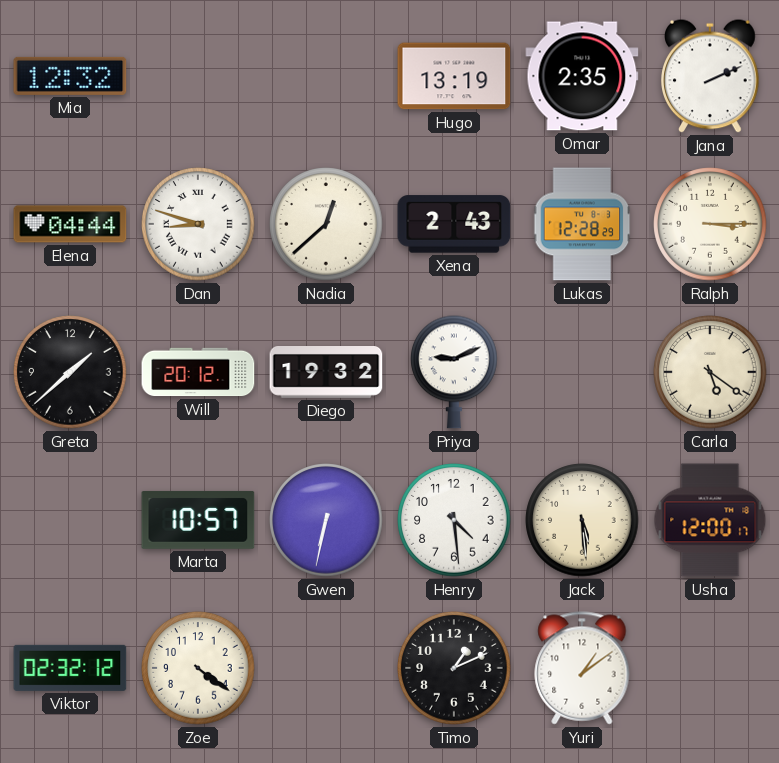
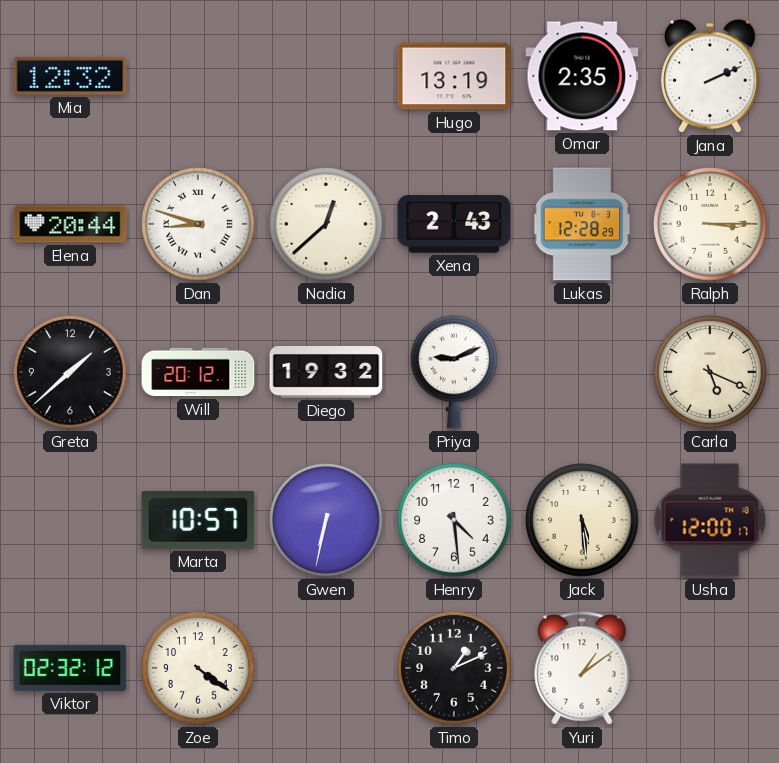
Elena: 04:44 -> 20:44 (70, 224)
Carla: 5:21 -> 5:19 (710, 372)
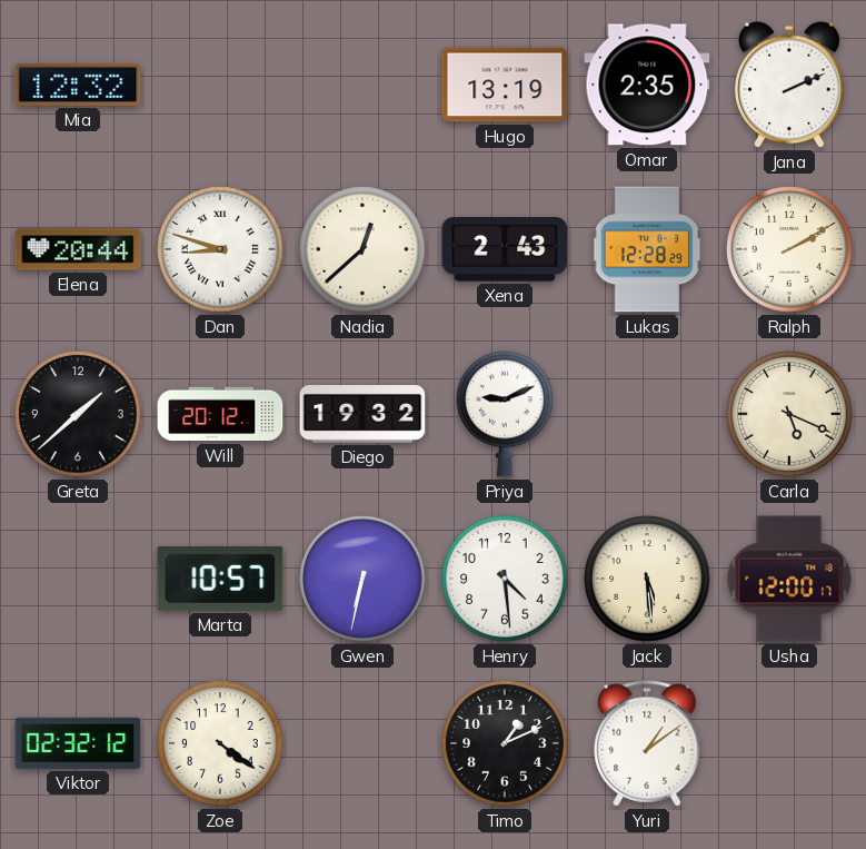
Ralph: 3:15 -> 2:10 (789, 249)
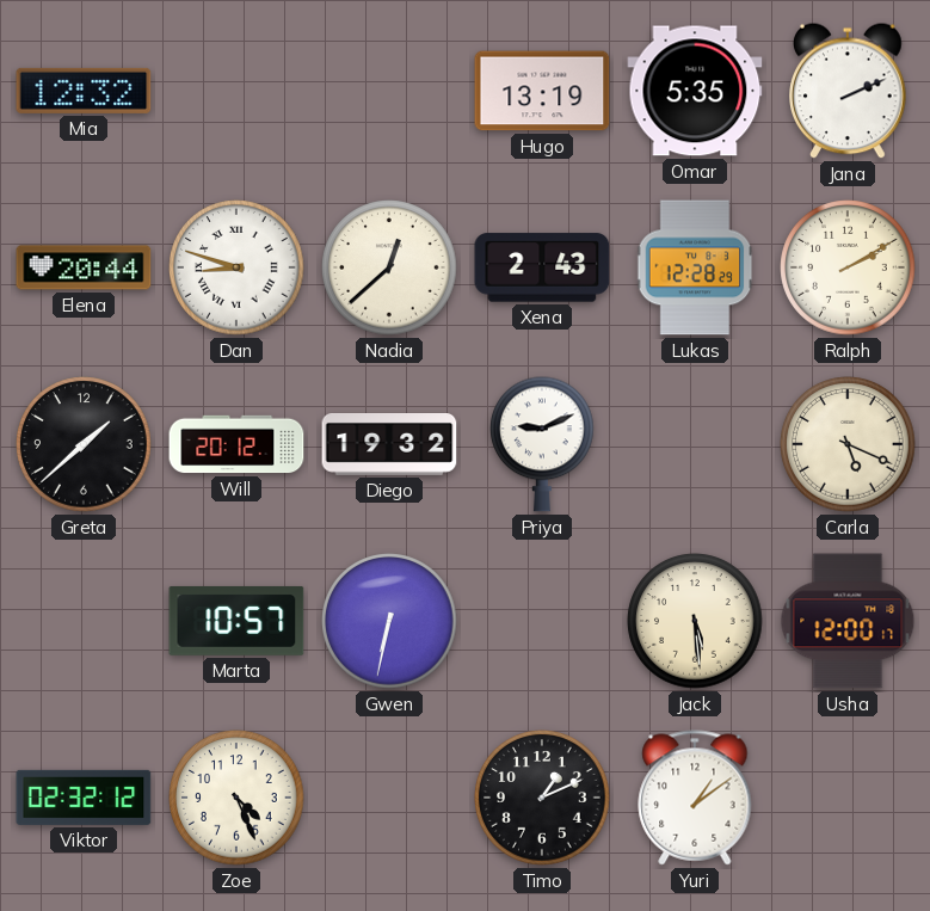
Omar: 2:35 -> 5:35 (695, 91)
Henry: 4:29 -> none (505, 579)
Zoe: 4:21 -> 4:26 (236, 798)
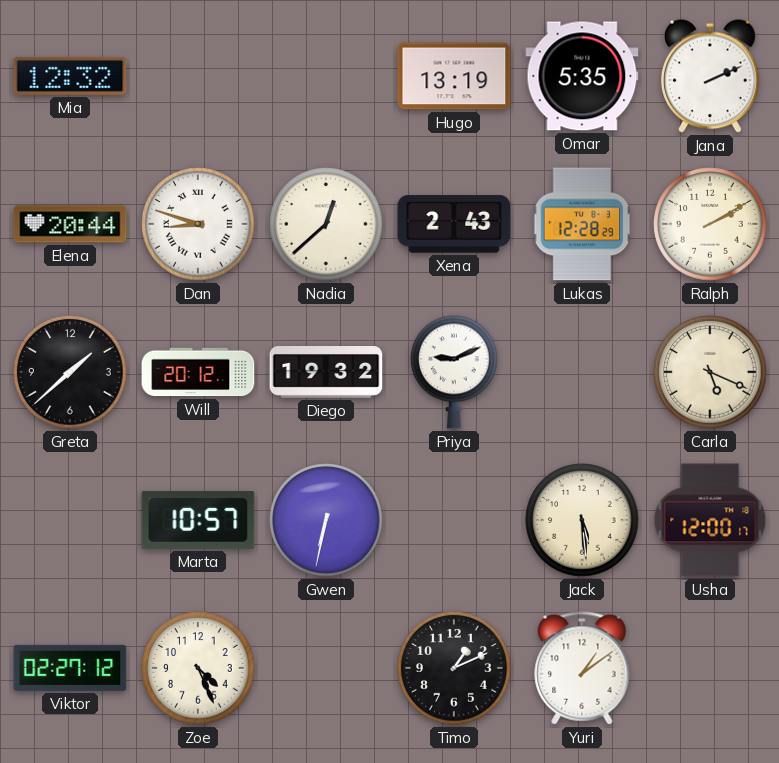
Viktor: 02:32 -> 02:27 (70, 668)
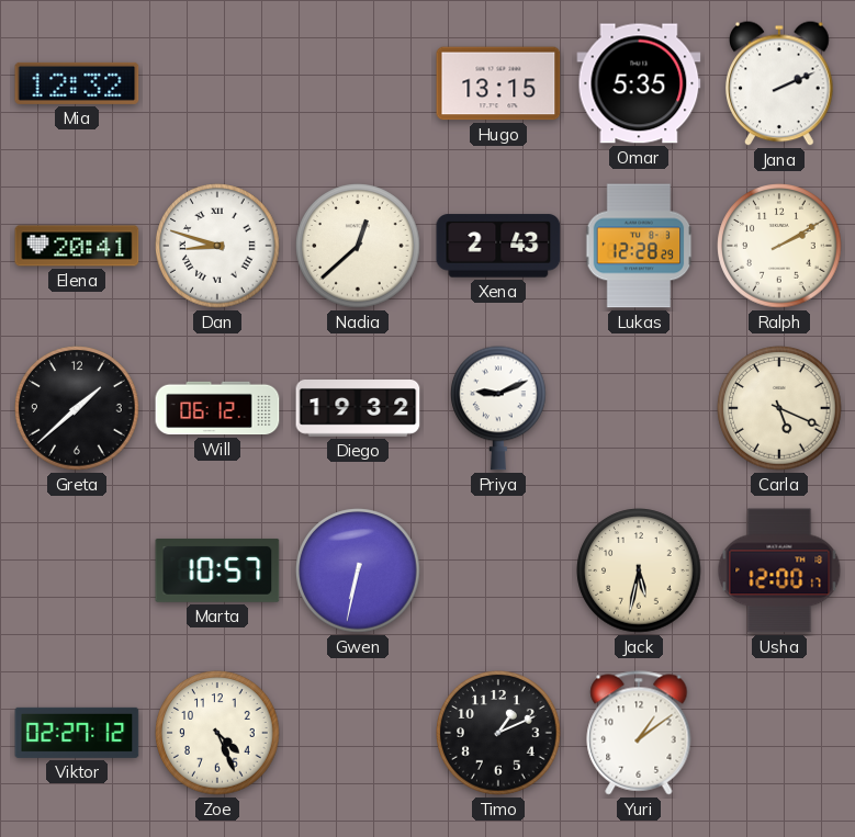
Hugo: 13:19 -> 13:15 (498, 83)
Elena: 20:44 -> 20:41 (77, 246)
Will: 20:12 -> 06:12 (217, 408)
Jack: 5:29 -> 5:32 (639, 570)
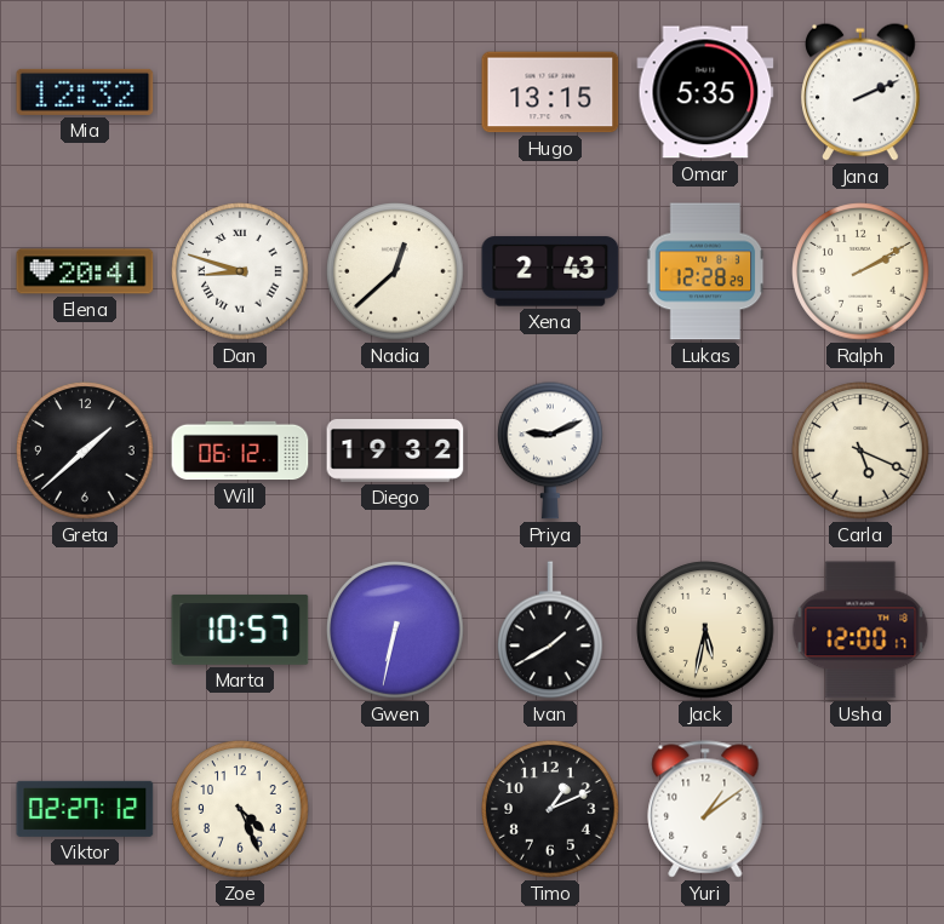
Ivan: none -> 1:40 (551, 630)
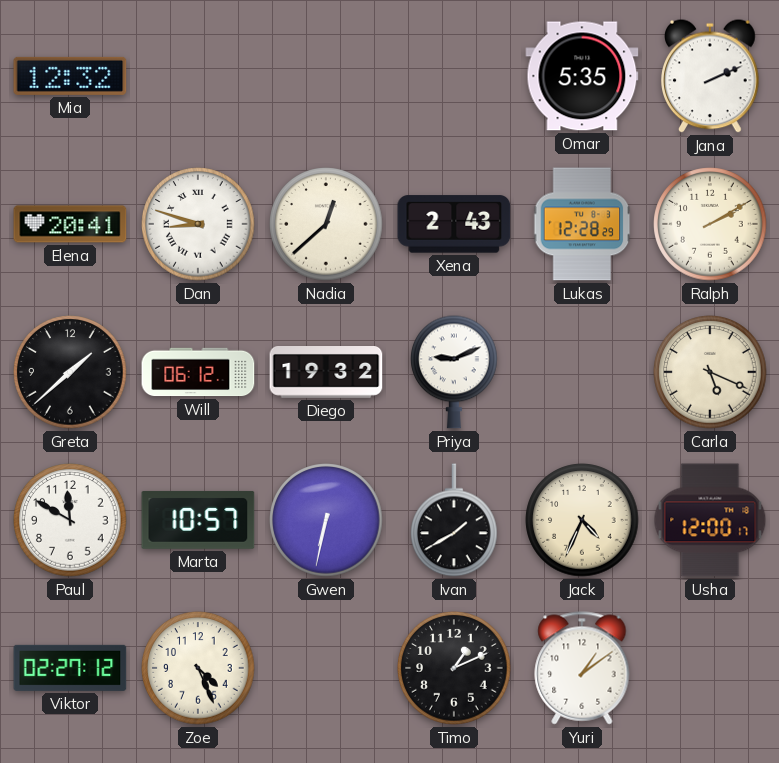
Hugo: 13:15 -> none (550, 92)
Paul: none -> 11:50 (70, 520)
Jack: 5:32 -> 4:34 (582, 520)
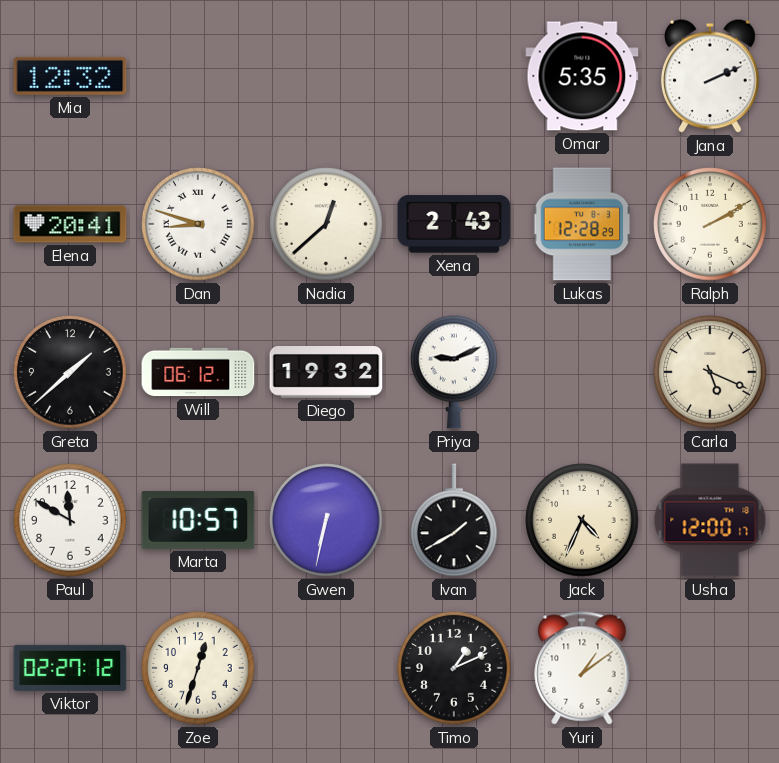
Zoe: 4:26 -> 12:33 (198, 668)
